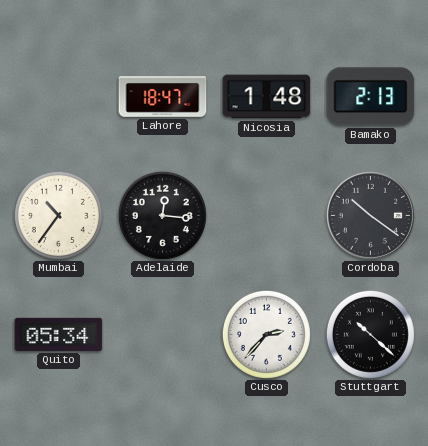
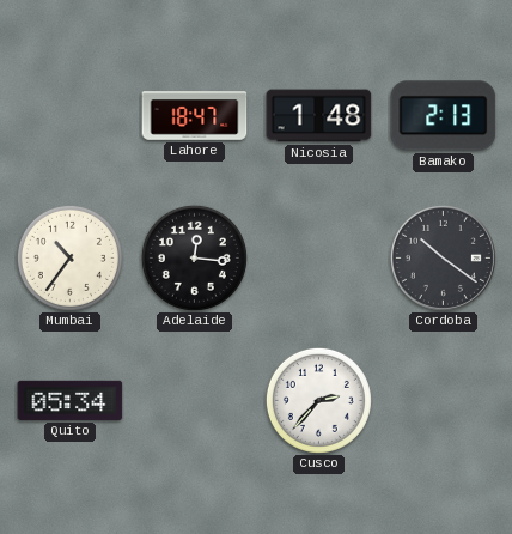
Stuttgart: 10:22 -> none (370, 334)
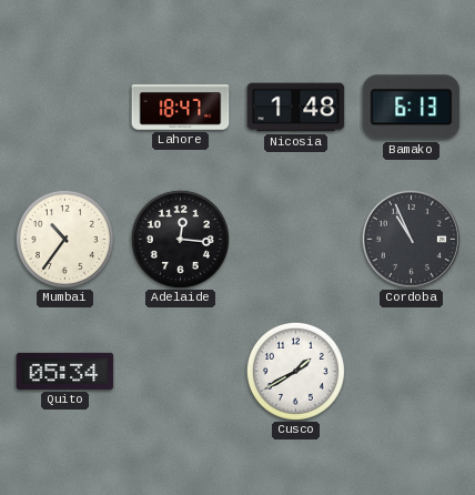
Bamako: 2:13 -> 6:13 (412, 108)
Cordoba: 10:21 -> 10:56 (411, 239)
Cusco: 2:37 -> 1:40 (295, 371)
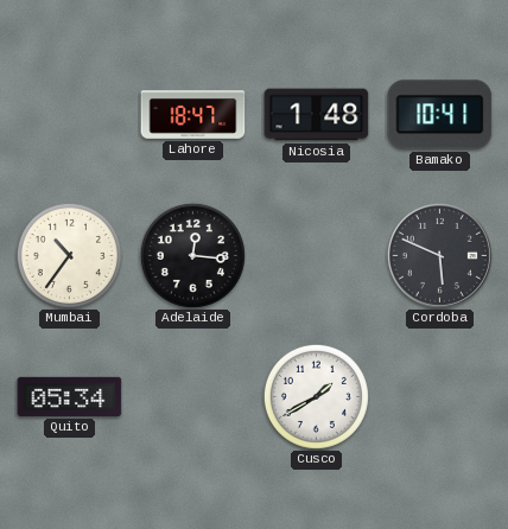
Bamako: 6:13 -> 10:41 (440, 115)
Cordoba: 10:56 -> 5:49 (439, 255)
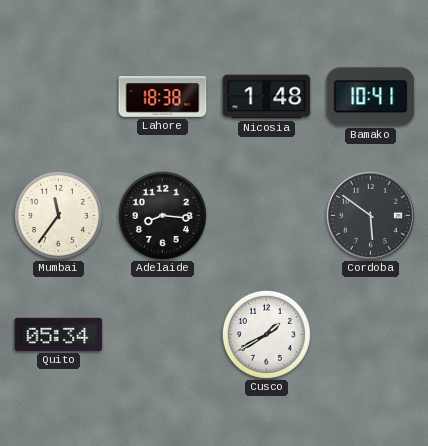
Lahore: 18:47 -> 18:38 (163, 97)
Mumbai: 10:36 -> 11:36 (58, 215)
Adelaide: 12:16 -> 8:16 (162, 215)
Cordoba: 5:49 -> 5:51 (370, 215)
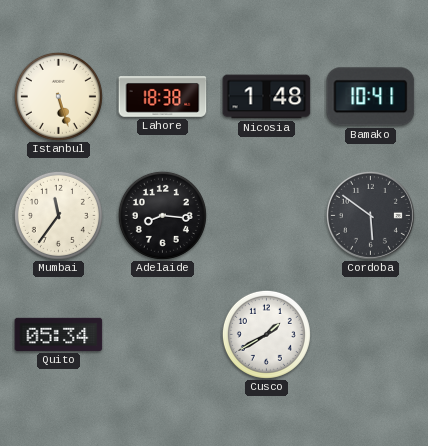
Istanbul: none -> 5:27 (58, 96)
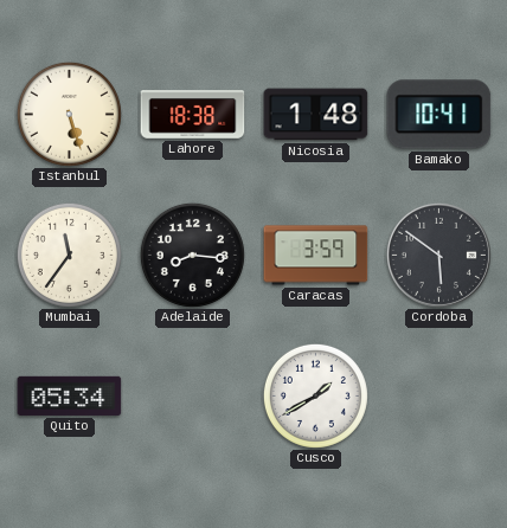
Caracas: none -> 3:59 (316, 256)
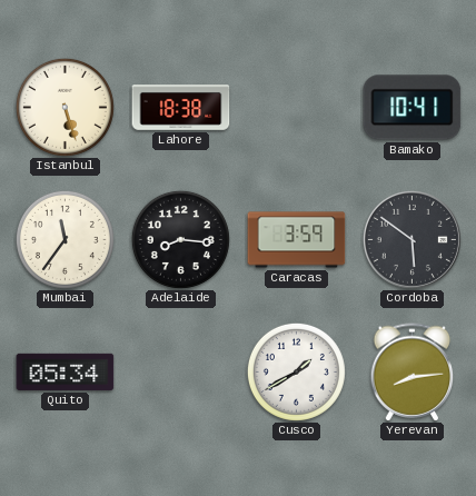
Nicosia: 1:48 -> none (316, 115)
Yerevan: none -> 8:14 (413, 373)
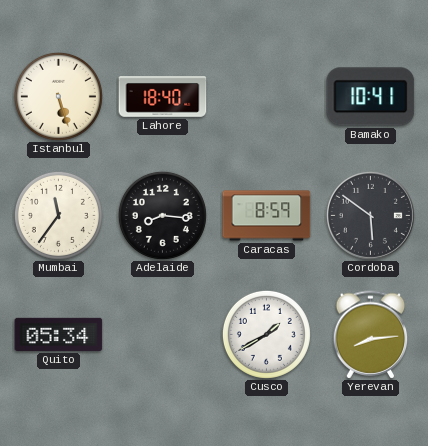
Lahore: 18:38 -> 18:40 (163, 97)
Caracas: 3:59 -> 8:59 (267, 216)
